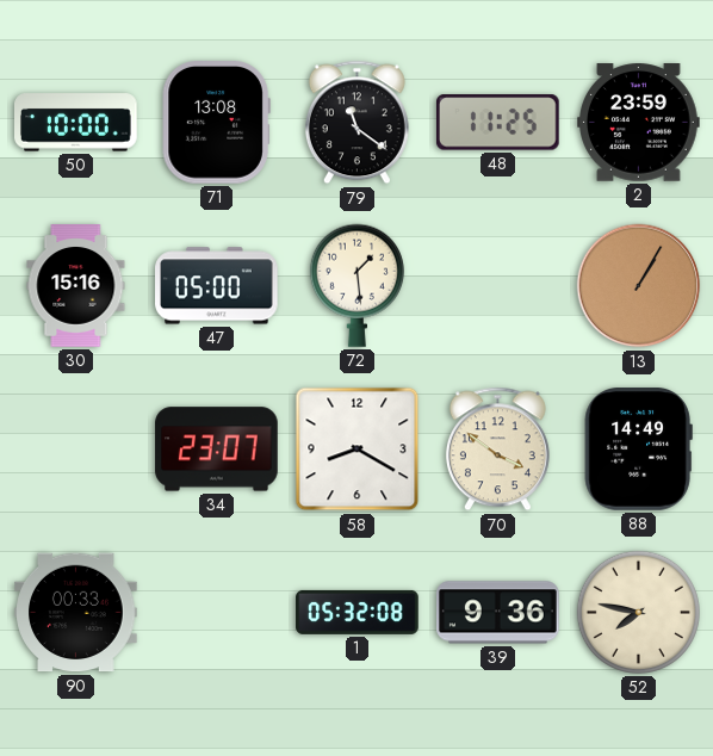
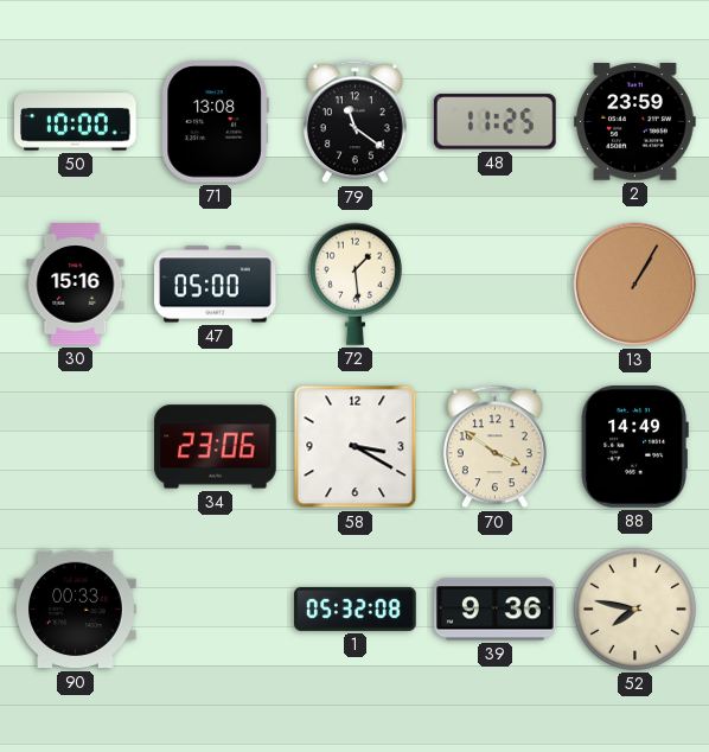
34: 23:07 -> 23:06 (216, 447)
58: 8:20 -> 3:20 (356, 447)
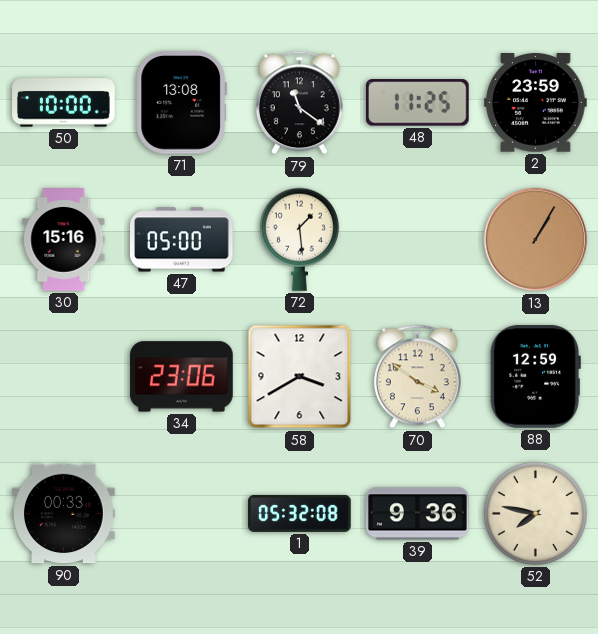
58: 3:20 -> 3:40 (300, 377)
88: 14:49 -> 12:59 (535, 377)
